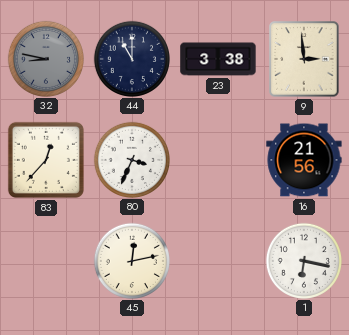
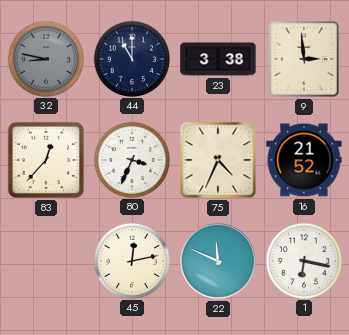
75: none -> 4:34 (218, 160)
16: 21:56 -> 21:52 (304, 160)
22: none -> 11:49 (219, 262)
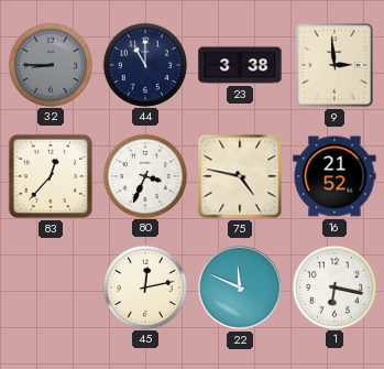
32: 8:47 -> 8:45 (50, 64)
75: 4:34 -> 4:47 (240, 176)
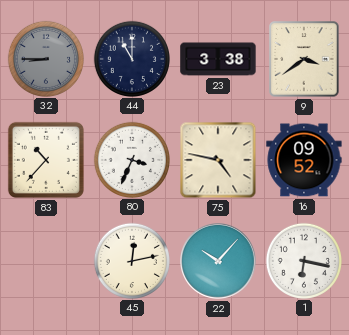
9: 2:59 -> 3:39 (304, 59)
83: 12:37 -> 10:37 (46, 160)
16: 21:52 -> 09:52 (304, 160)
22: 11:49 -> 10:07 (219, 262)
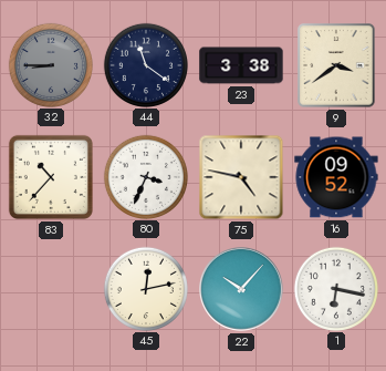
44: 11:00 -> 11:21 (145, 64)
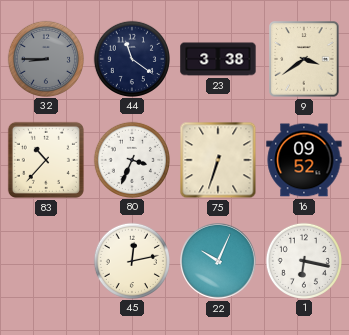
75: 4:47 -> 6:33 (218, 160)
22: 10:07 -> 10:04 (219, 262)
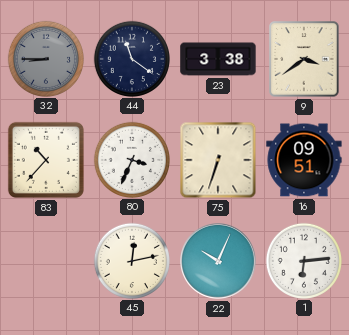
16: 09:52 -> 09:51 (304, 160)
1: 6:17 -> 6:14 (303, 260)
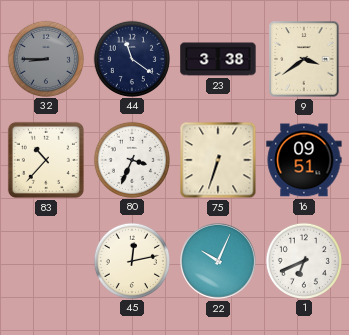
1: 6:14 -> 6:41 (303, 260)
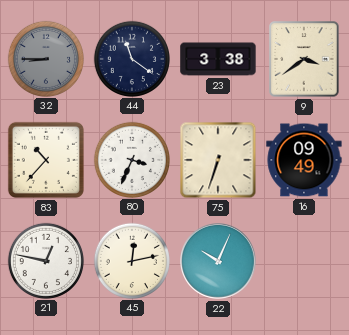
16: 09:51 -> 09:49 (304, 160)
21: none -> 12:47 (45, 260)
1: 6:41 -> none (303, 260)
